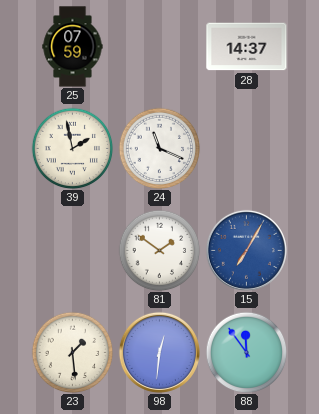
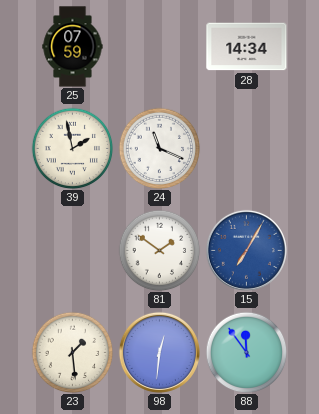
28: 14:37 -> 14:34 (247, 47)
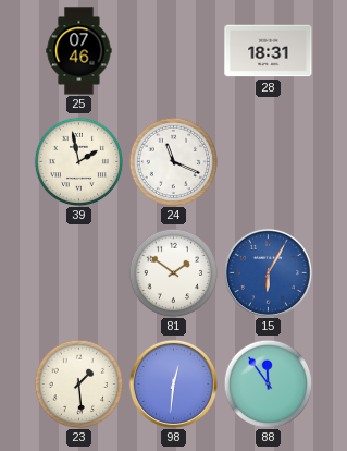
25: 07:59 -> 07:46 (79, 51)
28: 14:34 -> 18:31 (269, 51)
15: 7:05 -> 6:05 (268, 272)
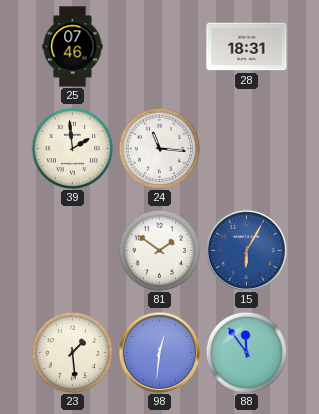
39: 1:58 -> 1:59 (72, 148)
24: 11:19 -> 11:16 (159, 148)
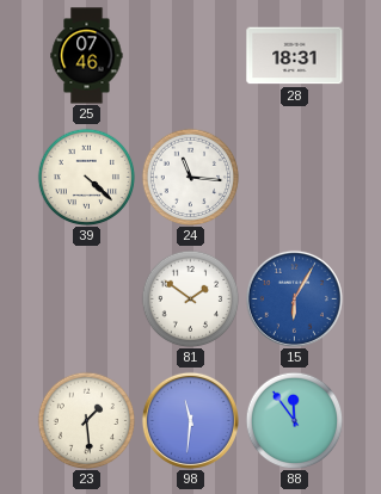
39: 1:59 -> 4:22 (86, 177)
98: 12:31 -> 11:31 (190, 420)
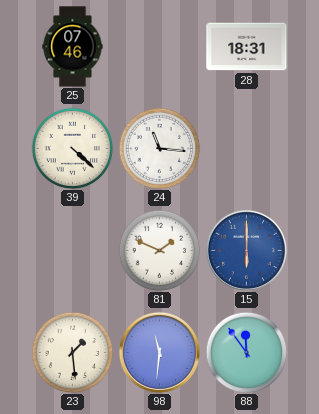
81: 1:51 -> 1:49 (159, 250)
15: 6:05 -> 6:00 (246, 250)
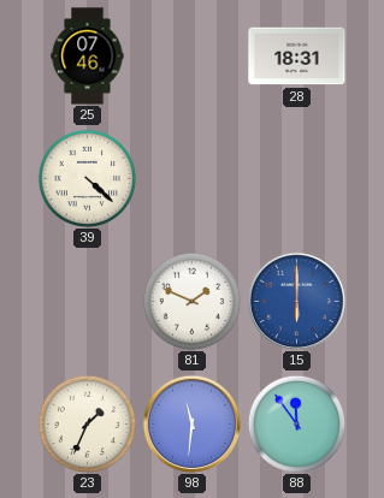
24: 11:16 -> none (159, 148)
23: 1:29 -> 1:34 (87, 423)
